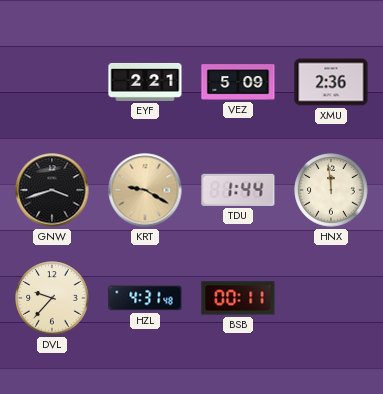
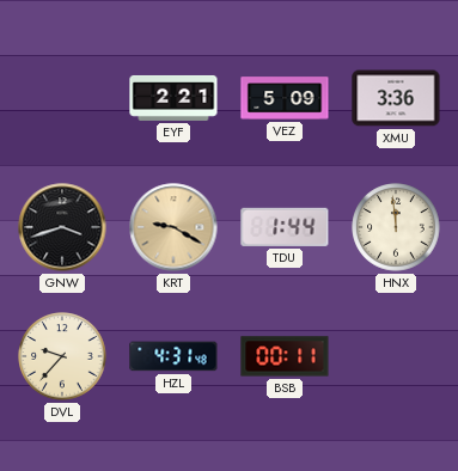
XMU: 2:36 -> 3:36 (396, 98)
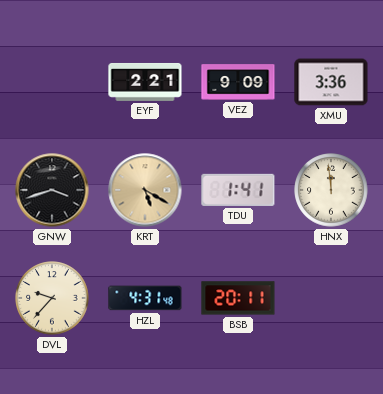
VEZ: 5:09 -> 9:09 (238, 82)
KRT: 9:20 -> 5:20 (145, 190)
TDU: 1:44 -> 1:41 (238, 190)
BSB: 00:11 -> 20:11 (238, 298)
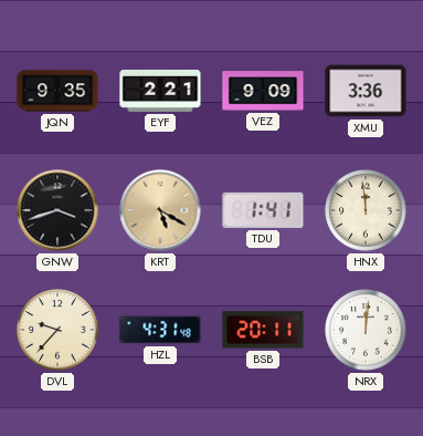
JQN: none -> 9:35 (57, 91)
NRX: none -> 12:01 (366, 330)
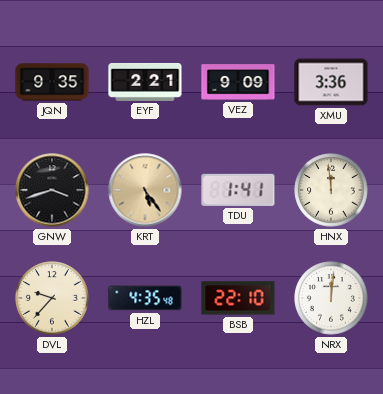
KRT: 5:20 -> 5:24 (145, 190)
HZL: 4:31 -> 4:35 (145, 298)
BSB: 20:11 -> 22:10 (238, 298)
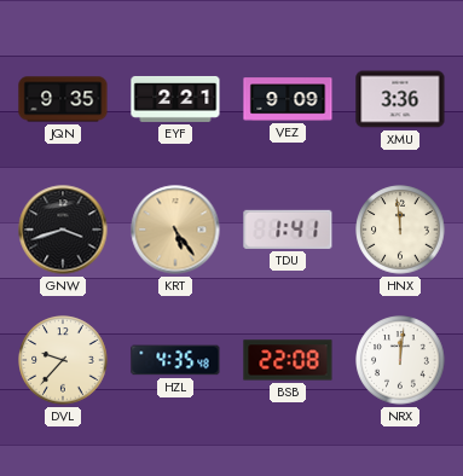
BSB: 22:10 -> 22:08 (288, 360)
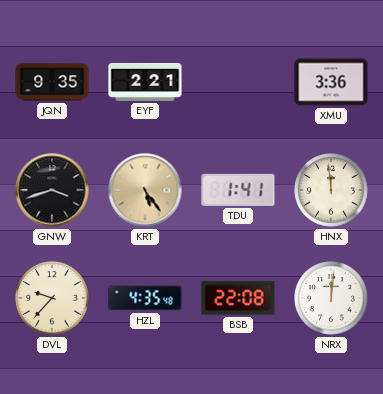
VEZ: 9:09 -> none (288, 99)
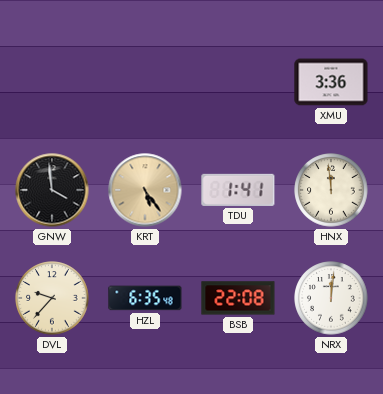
JQN: 9:35 -> none (52, 82)
EYF: 2:21 -> none (145, 82)
GNW: 3:42 -> 3:59 (52, 190)
HZL: 4:35 -> 6:35 (145, 298)
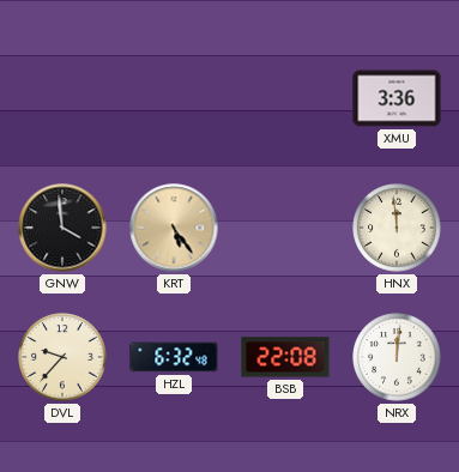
TDU: 1:41 -> none (238, 190)
HZL: 6:35 -> 6:32 (174, 357)
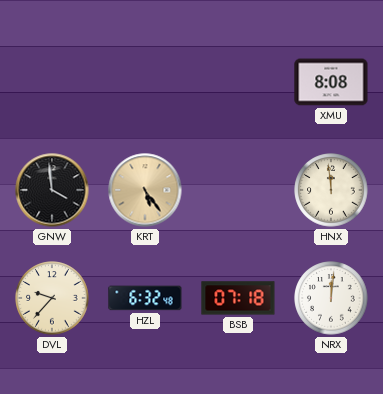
XMU: 3:36 -> 8:08 (331, 82)
BSB: 22:08 -> 07:18 (238, 298)
